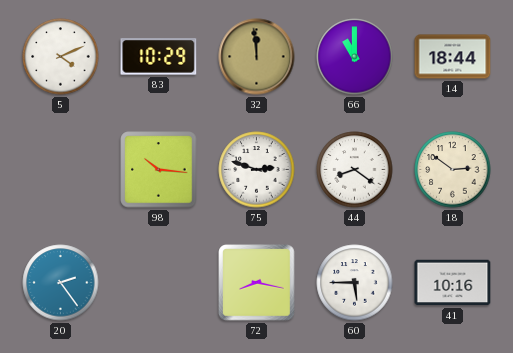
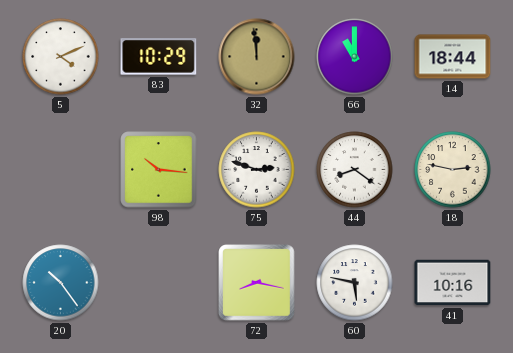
18: 2:51 -> 2:47 (453, 170)
20: 2:24 -> 10:24 (61, 283)
60: 5:45 -> 5:47 (355, 283)
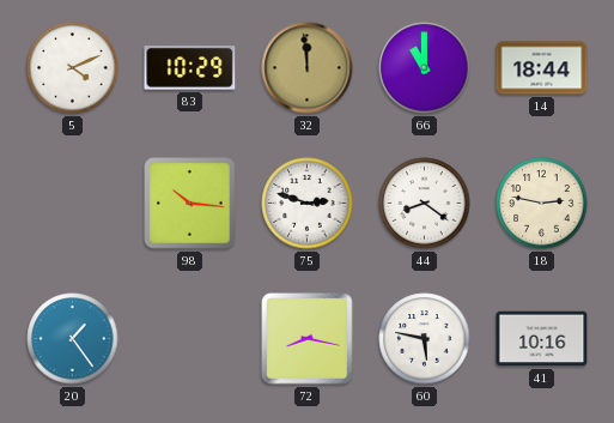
20: 10:24 -> 1:24 (73, 339)
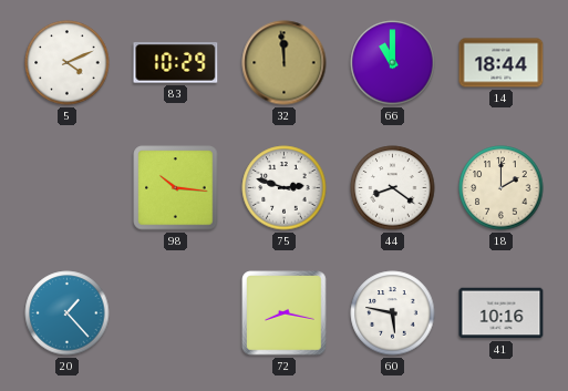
18: 2:47 -> 2:00 (502, 188)
20: 1:24 -> 1:23 (68, 313)
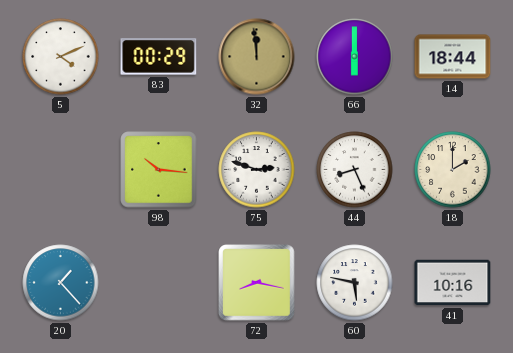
83: 10:29 -> 00:29 (159, 57)
66: 11:00 -> 6:00 (355, 57)
44: 8:21 -> 8:26 (355, 170)
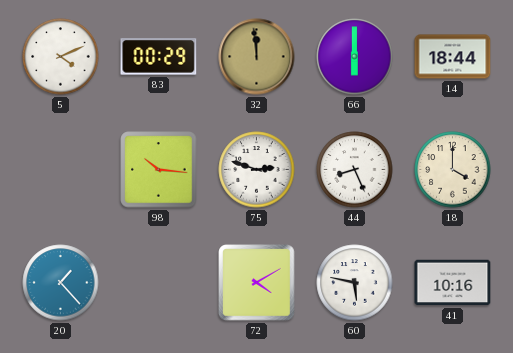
18: 2:00 -> 4:00 (453, 170)
72: 8:17 -> 4:10 (257, 283)
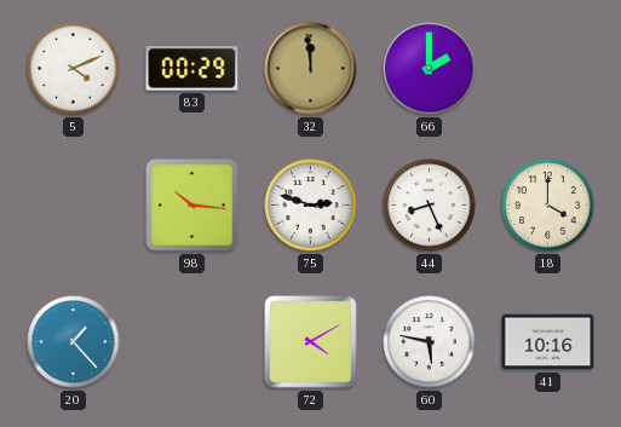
66: 6:00 -> 2:00 (430, 69)
14: 18:44 -> none (453, 57)
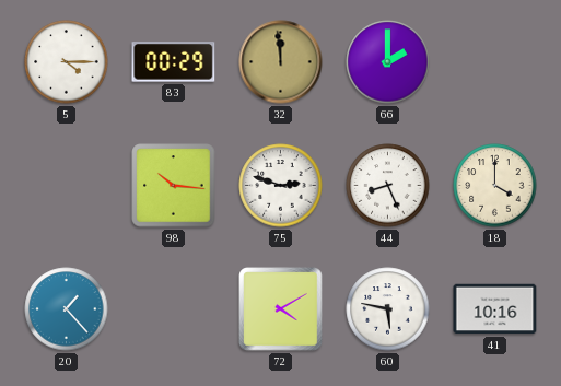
5: 4:11 -> 4:15 (67, 62)
